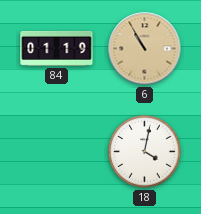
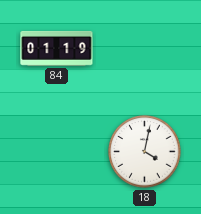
6: 10:55 -> none (145, 49)
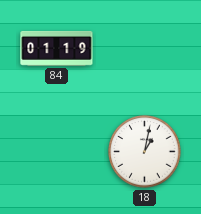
18: 4:02 -> 1:02 (145, 152)
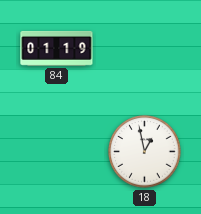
18: 1:02 -> 12:58 (145, 152)
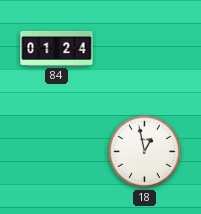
84: 01:19 -> 01:24 (57, 48)
